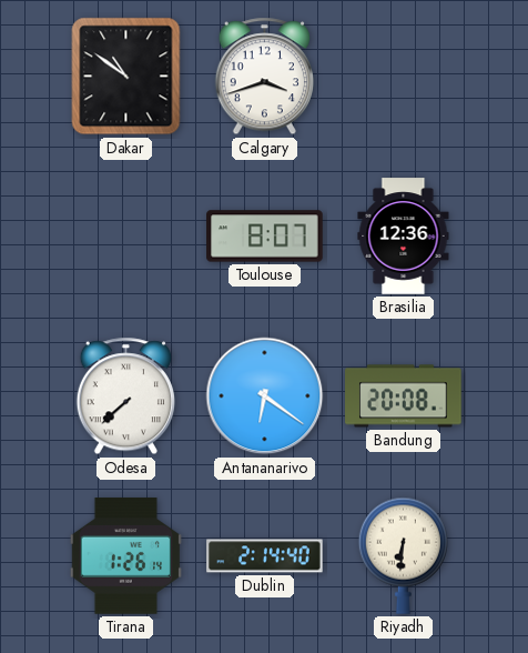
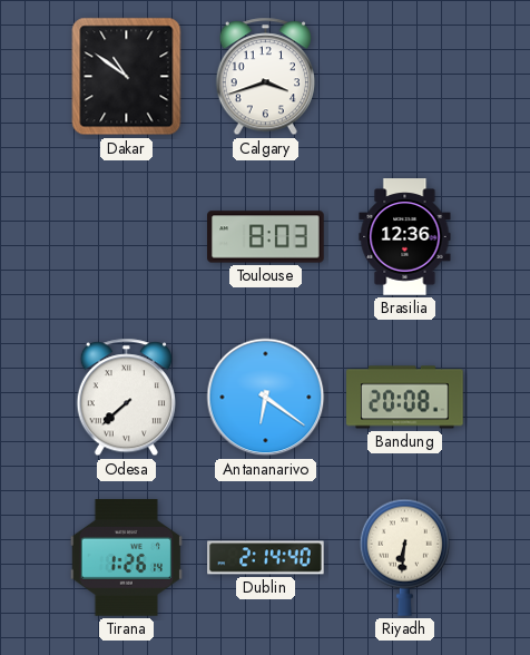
Toulouse: 8:07 -> 8:03 (266, 237)
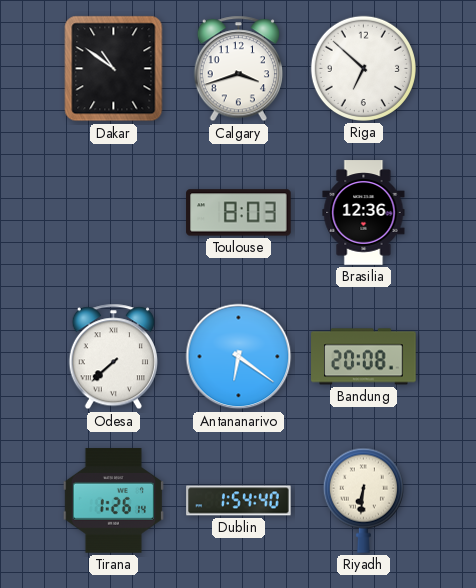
Riga: none -> 6:52 (363, 68)
Dublin: 2:14 -> 1:54 (239, 501)
